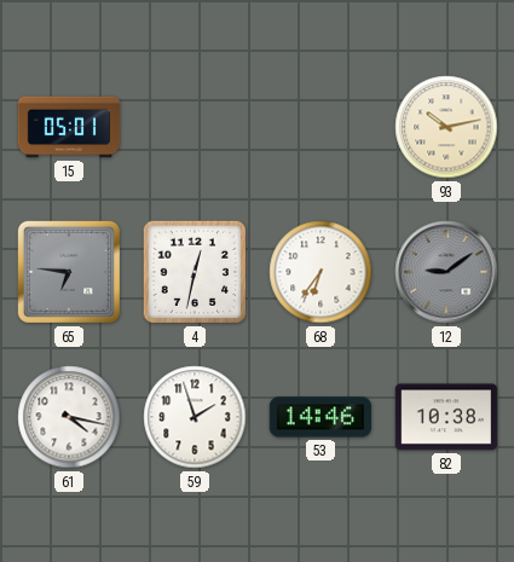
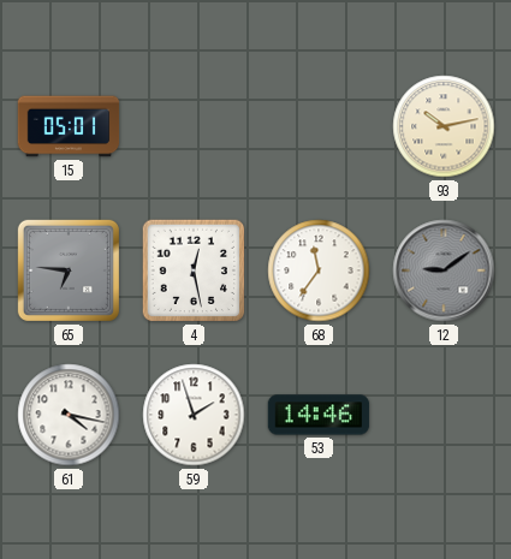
4: 12:32 -> 12:28 (194, 270)
68: 6:36 -> 11:36 (319, 270)
82: 10:38 -> none (446, 417)
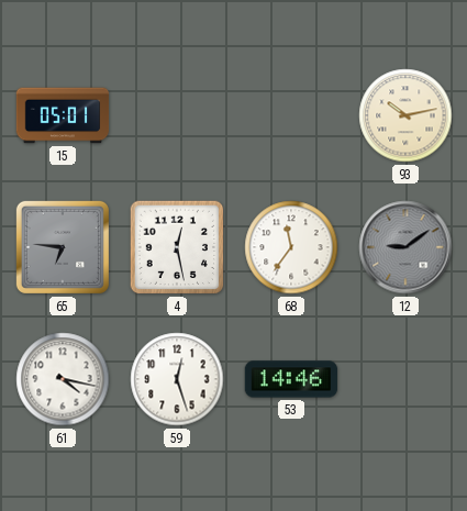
59: 1:57 -> 12:27 (177, 379)
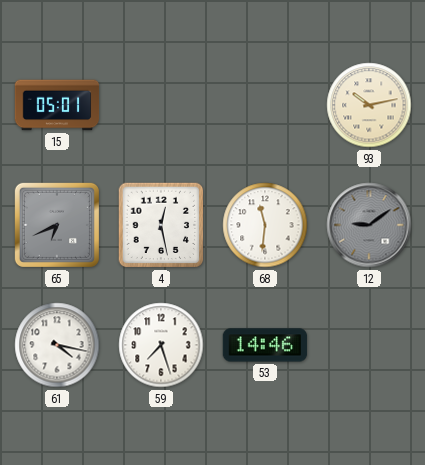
65: 6:46 -> 6:41 (57, 225)
68: 11:36 -> 11:31 (265, 225)
59: 12:27 -> 7:27 (161, 345)
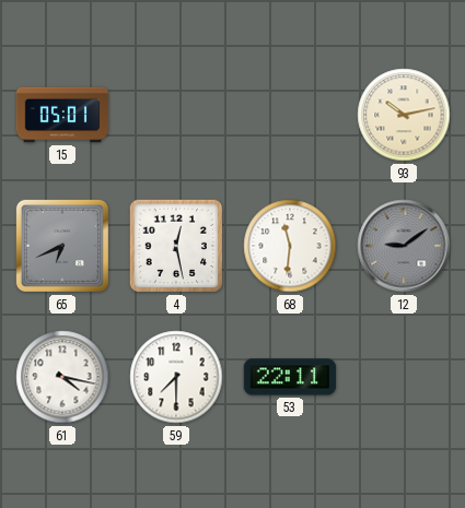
59: 7:27 -> 7:30 (176, 377)
53: 14:46 -> 22:11 (290, 377)
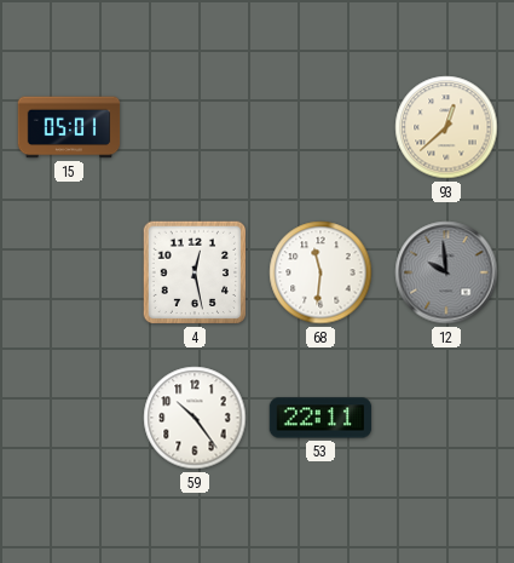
93: 10:13 -> 12:38 (446, 127)
65: 6:41 -> none (62, 246)
12: 9:09 -> 9:59 (446, 272)
61: 4:17 -> none (62, 377)
59: 7:30 -> 10:24 (195, 418)
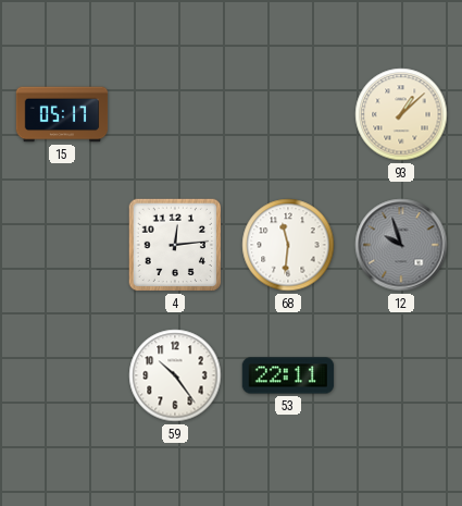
15: 05:01 -> 05:17 (62, 114)
93: 12:38 -> 1:08 (401, 114)
4: 12:28 -> 12:14 (175, 245)
12: 9:59 -> 9:57 (401, 245)
